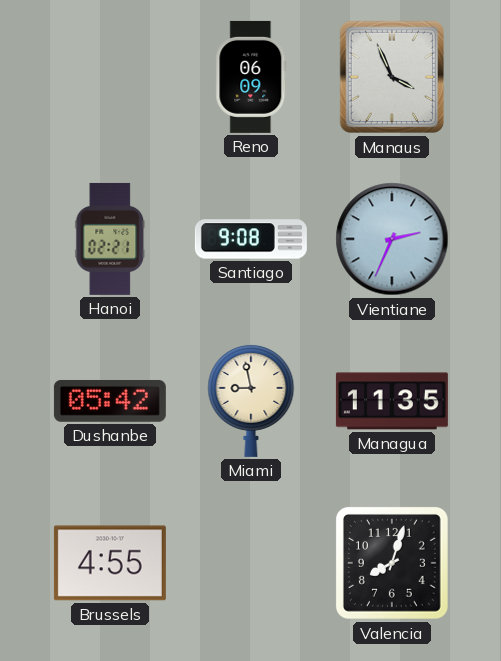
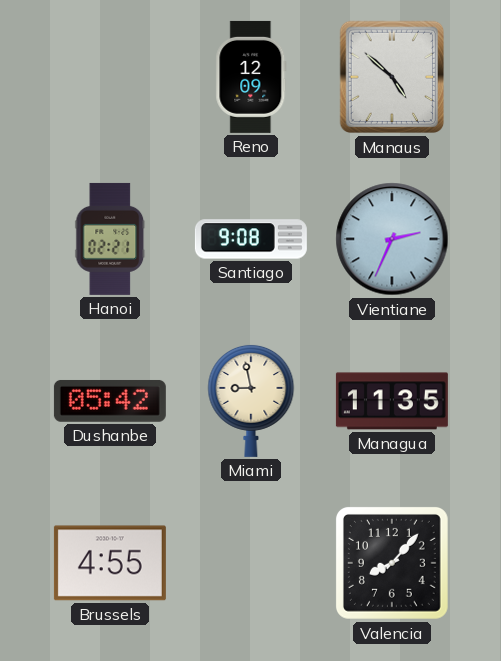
Reno: 06:09 -> 12:09 (251, 77)
Manaus: 3:56 -> 4:52 (392, 77)
Valencia: 8:03 -> 8:07 (392, 563)
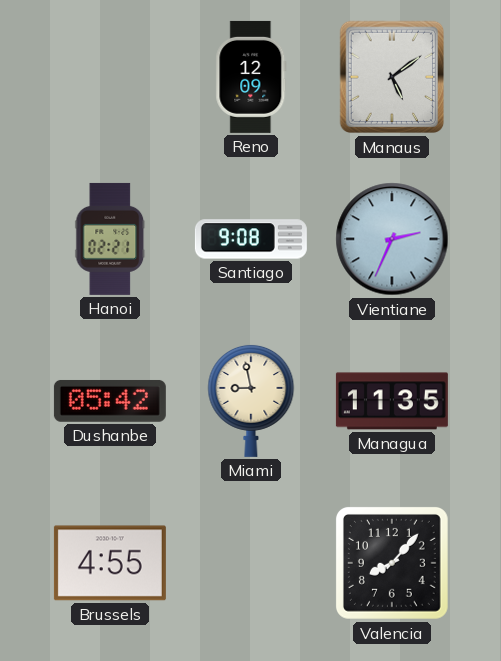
Manaus: 4:52 -> 5:09 (392, 77)
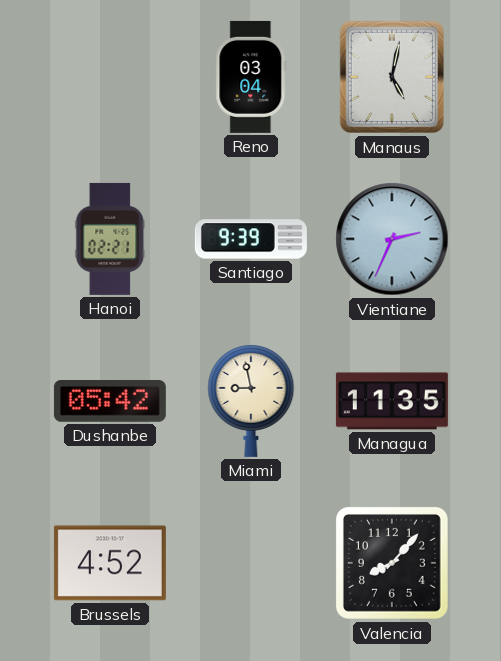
Reno: 12:09 -> 03:04 (251, 77)
Manaus: 5:09 -> 5:02 (392, 77)
Santiago: 9:08 -> 9:39 (251, 239)
Brussels: 4:55 -> 4:52 (110, 563)
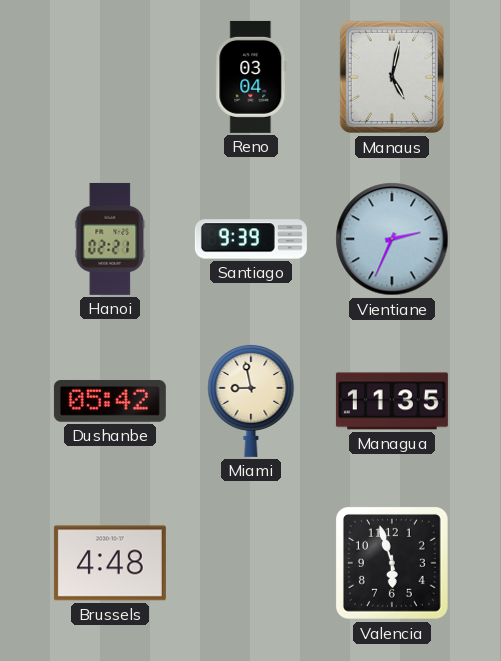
Brussels: 4:52 -> 4:48 (110, 563)
Valencia: 8:07 -> 5:57 (392, 563)
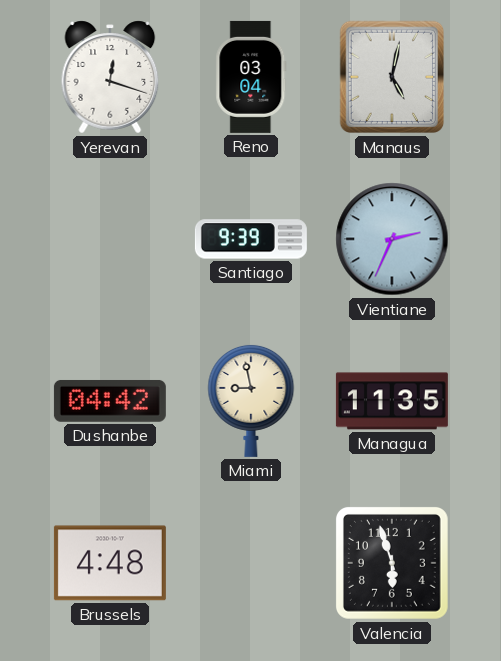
Yerevan: none -> 12:18 (110, 77)
Hanoi: 02:21 -> none (110, 239)
Dushanbe: 05:42 -> 04:42 (110, 401)
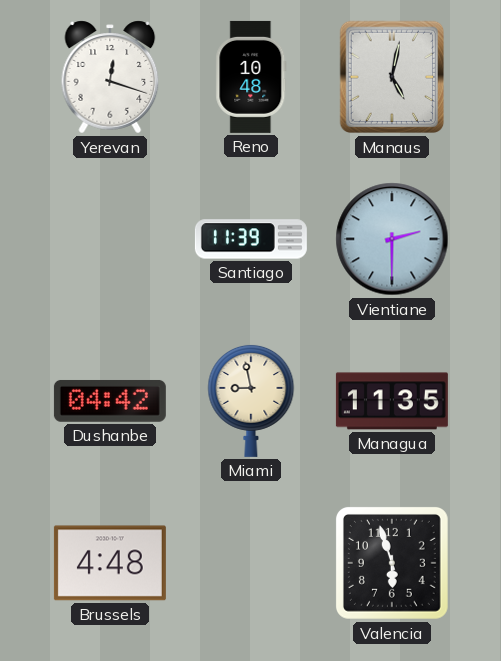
Reno: 03:04 -> 10:48 (251, 77)
Santiago: 9:39 -> 11:39 (251, 239)
Vientiane: 2:34 -> 2:30 (392, 239)
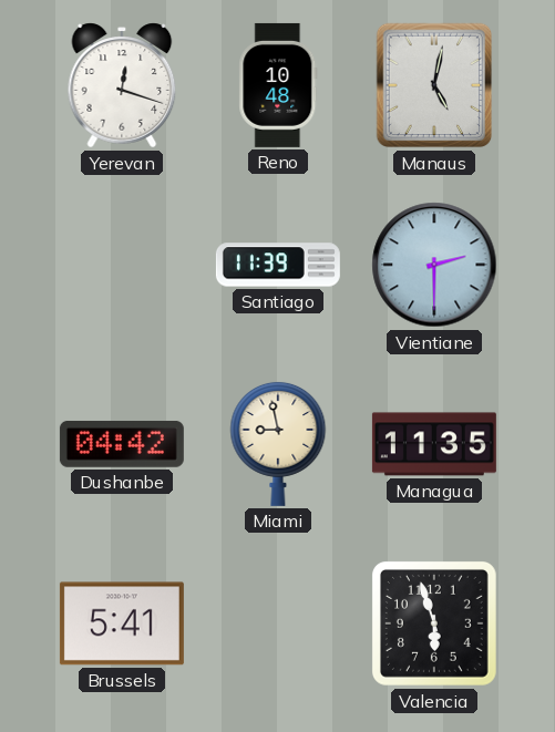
Brussels: 4:48 -> 5:41 (122, 623)
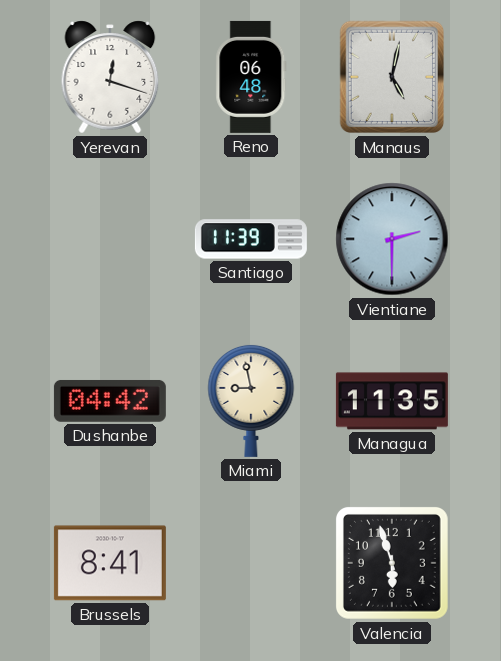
Reno: 10:48 -> 06:48 (251, 77)
Brussels: 5:41 -> 8:41 (110, 563)
